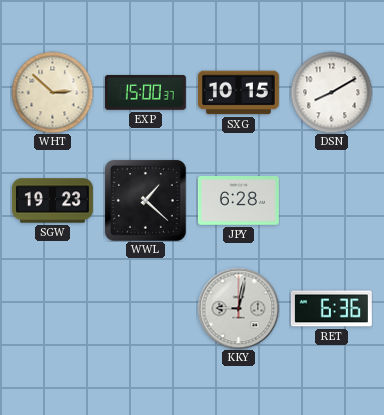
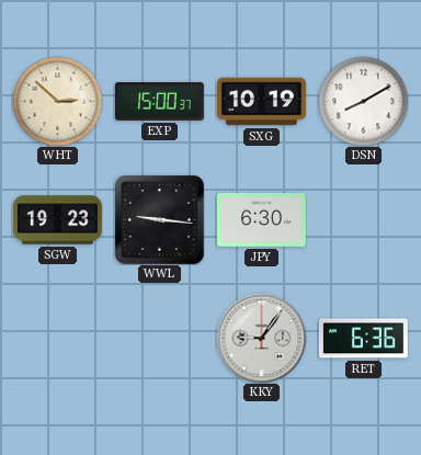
SXG: 10:15 -> 10:19 (261, 102)
WWL: 1:22 -> 9:16 (160, 220)
JPY: 6:28 -> 6:30 (261, 220)
KKY: 9:02 -> 9:06 (261, 338)
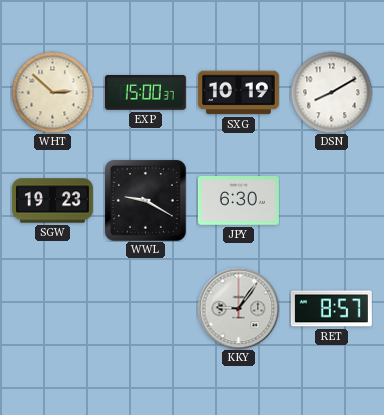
WWL: 9:16 -> 9:20 (146, 201)
RET: 6:36 -> 8:57 (331, 309)
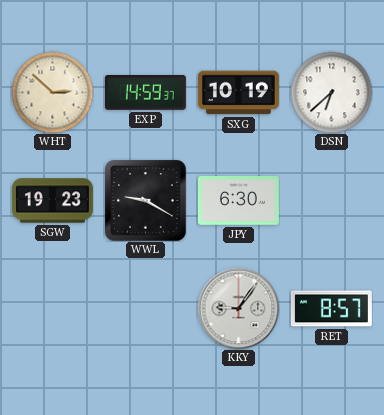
EXP: 15:00 -> 14:59 (145, 92)
DSN: 8:10 -> 6:38 (331, 92)
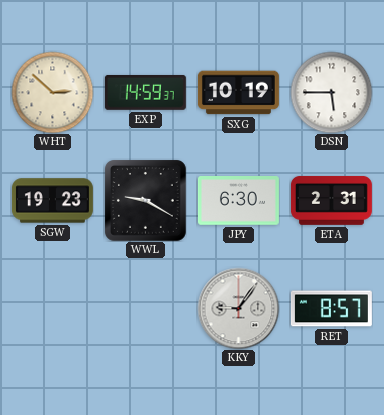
DSN: 6:38 -> 5:45 (331, 92)
ETA: none -> 2:31 (331, 200)
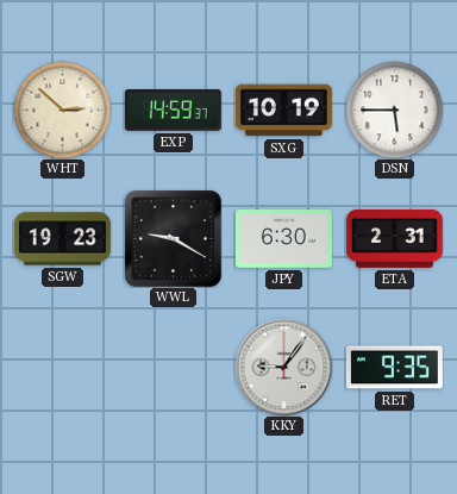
RET: 8:57 -> 9:35 (394, 368)
